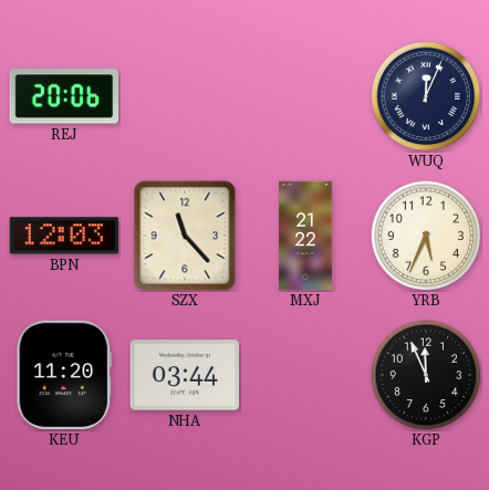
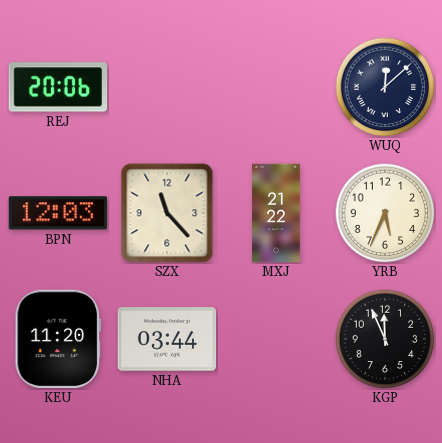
WUQ: 12:04 -> 12:08 (385, 87)
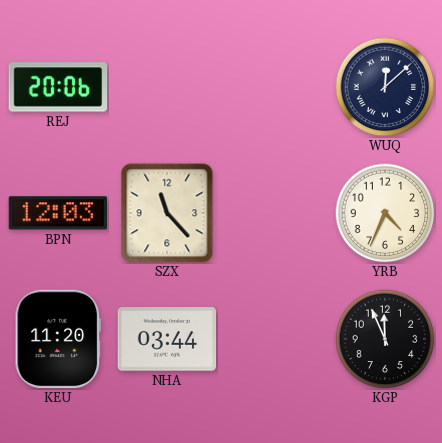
MXJ: 21:22 -> none (276, 213)
YRB: 5:34 -> 4:34 (385, 213)
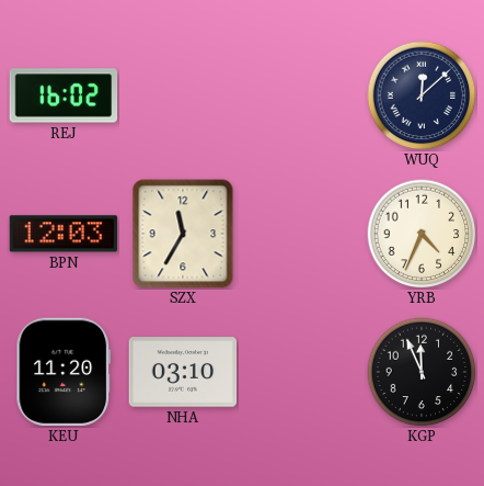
REJ: 20:06 -> 16:02 (64, 95)
SZX: 11:23 -> 11:35 (183, 234)
NHA: 03:44 -> 03:10 (183, 372)
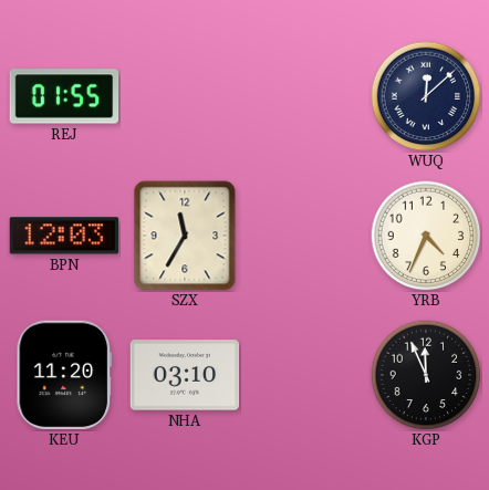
REJ: 16:02 -> 01:55 (64, 96)
